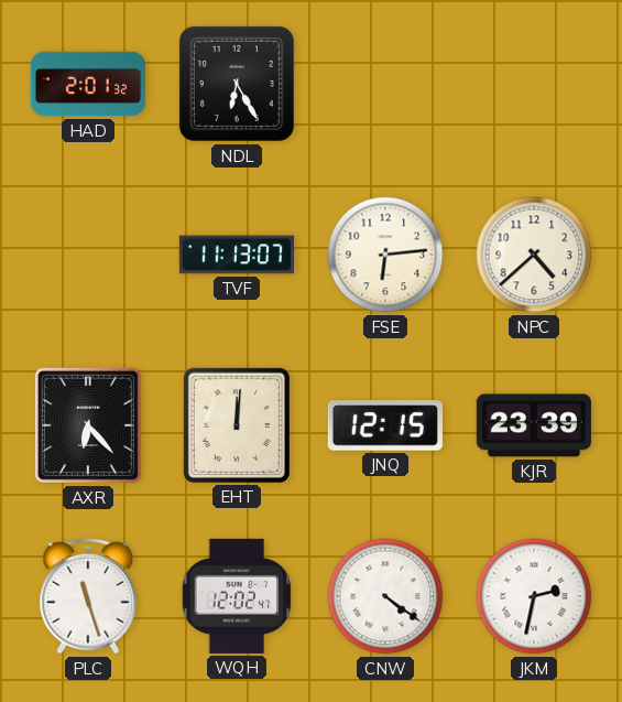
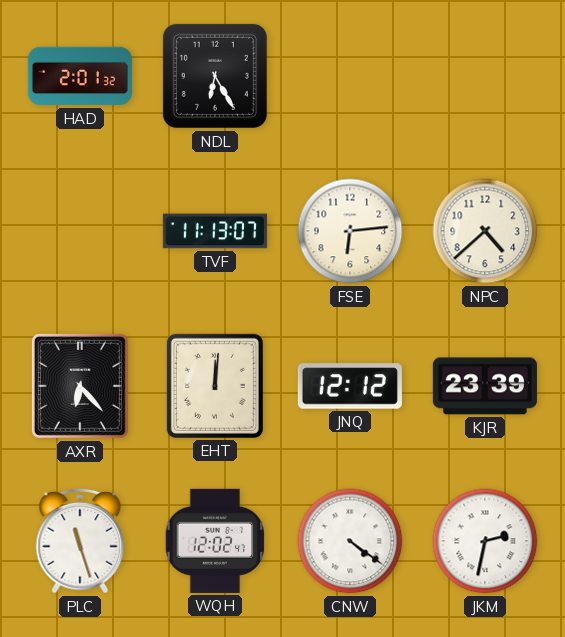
JNQ: 12:15 -> 12:12 (350, 386)
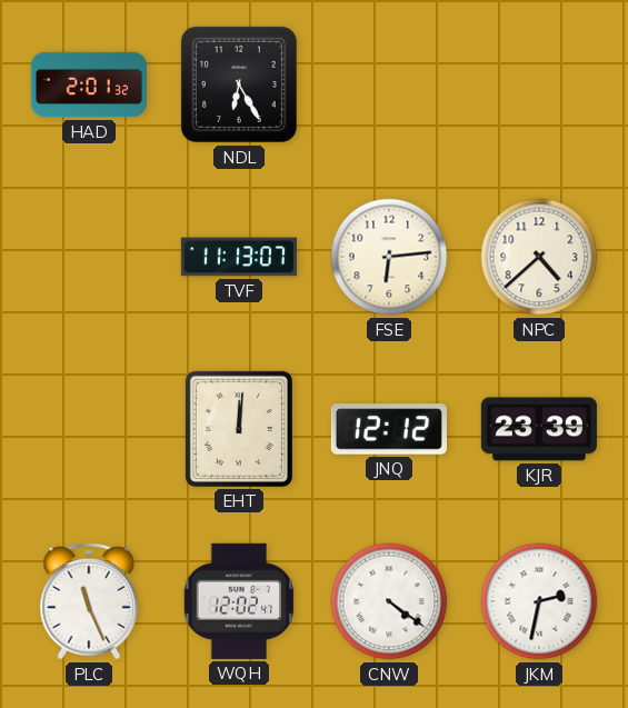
AXR: 6:23 -> none (80, 386)
PLC: 11:27 -> 11:26 (89, 601)
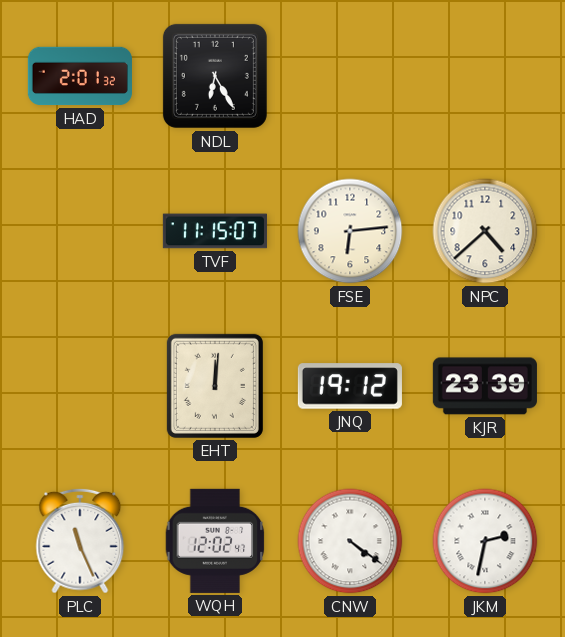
TVF: 11:13 -> 11:15 (215, 231)
JNQ: 12:12 -> 19:12 (350, 386)
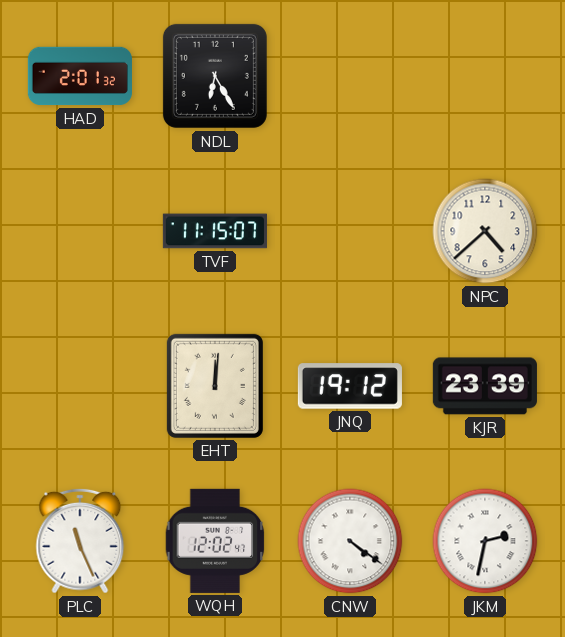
FSE: 6:14 -> none (350, 231)
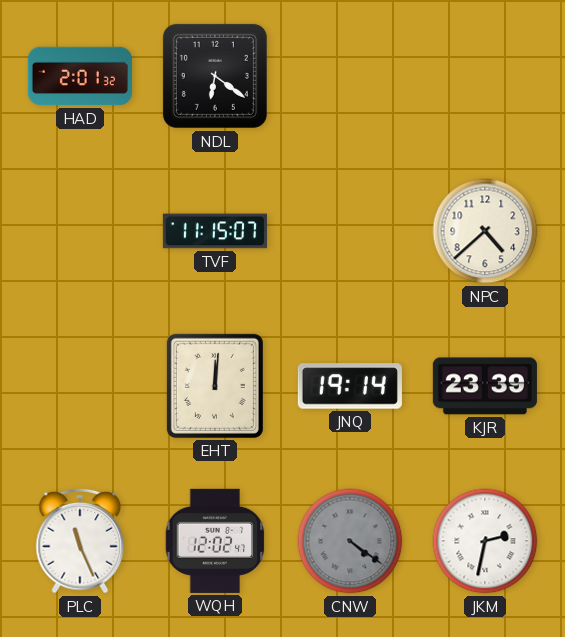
NDL: 6:25 -> 6:21 (215, 76)
JNQ: 19:12 -> 19:14 (350, 386)
CNW dial: white -> grey (350, 541)
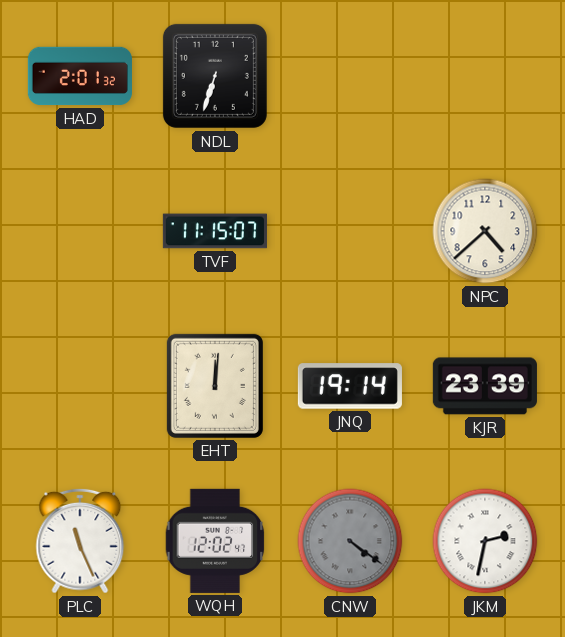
NDL: 6:21 -> 6:33 (215, 76)
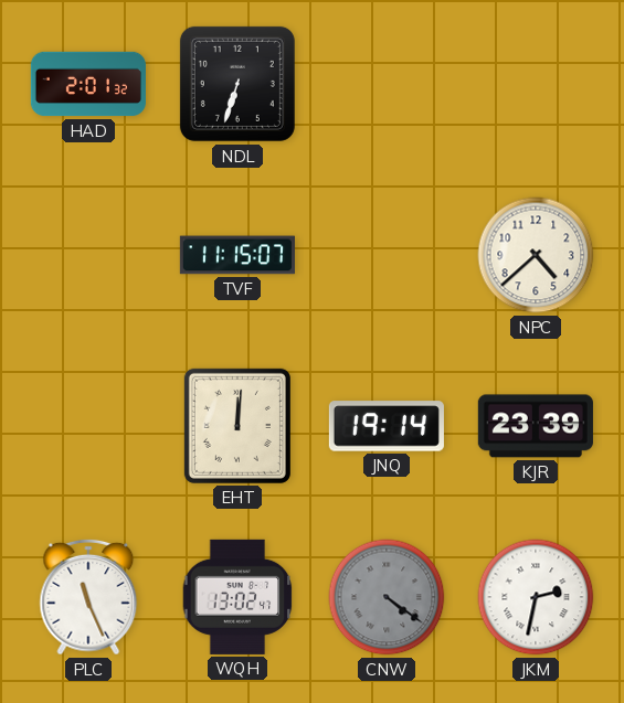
WQH: 12:02 -> 13:02 (237, 597)
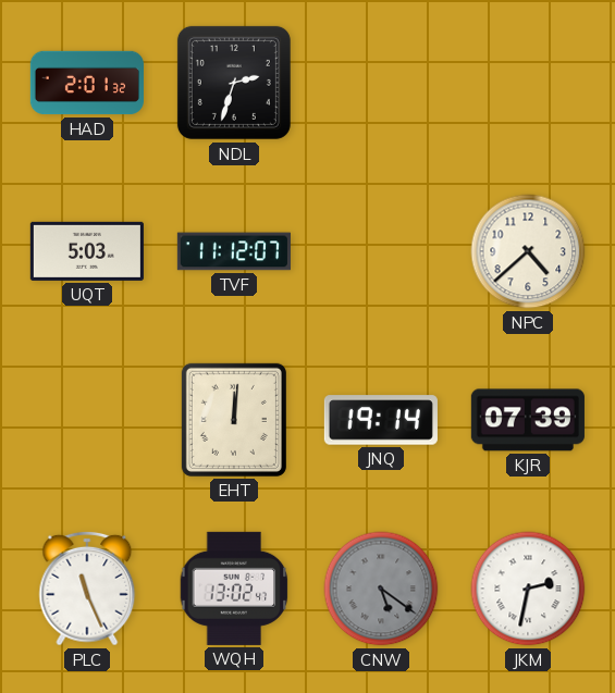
NDL: 6:33 -> 2:33 (234, 83)
UQT: none -> 5:03 (87, 251)
TVF: 11:15 -> 11:12 (234, 251)
KJR: 23:39 -> 07:39 (528, 420)
CNW: 4:21 -> 5:21 (381, 589)
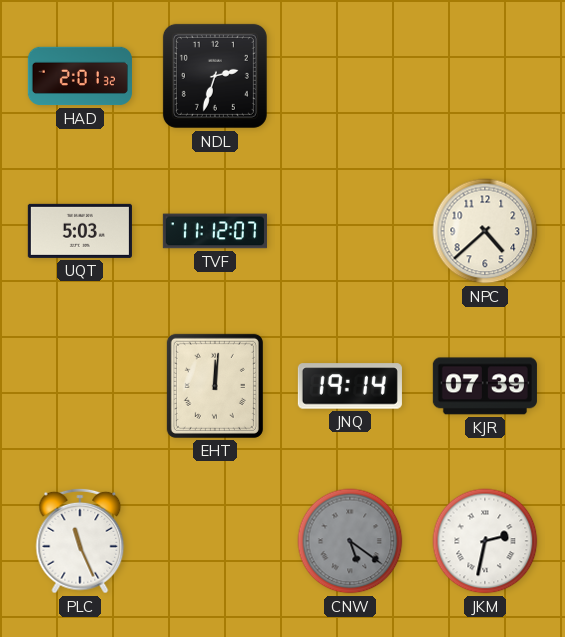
WQH: 13:02 -> none (234, 589)
